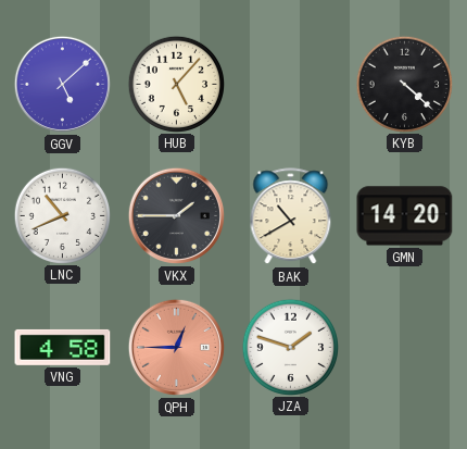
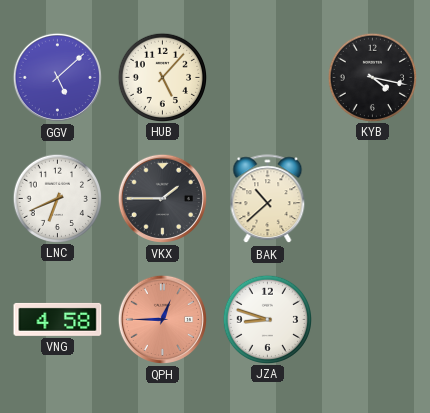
KYB: 4:22 -> 4:17 (372, 77)
LNC: 10:41 -> 6:41 (57, 198)
BAK: 10:40 -> 10:38 (268, 199)
GMN: 14:20 -> none (405, 216)
JZA: 1:48 -> 8:48 (267, 319)
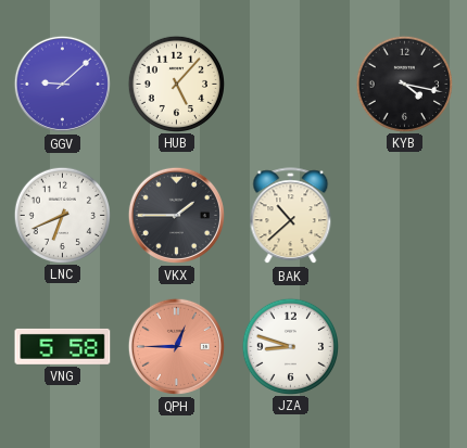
GGV: 5:08 -> 9:08 (62, 84)
VNG: 4:58 -> 5:58 (63, 346)
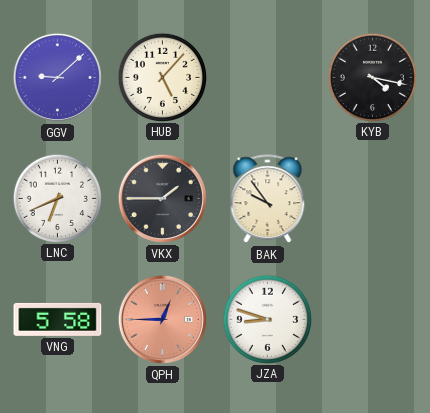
BAK: 10:38 -> 9:54 (268, 199)
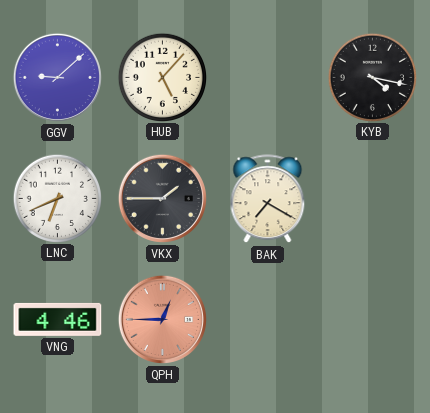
BAK: 9:54 -> 7:20 (268, 199)
VNG: 5:58 -> 4:46 (58, 319)
JZA: 8:48 -> none (267, 319)
